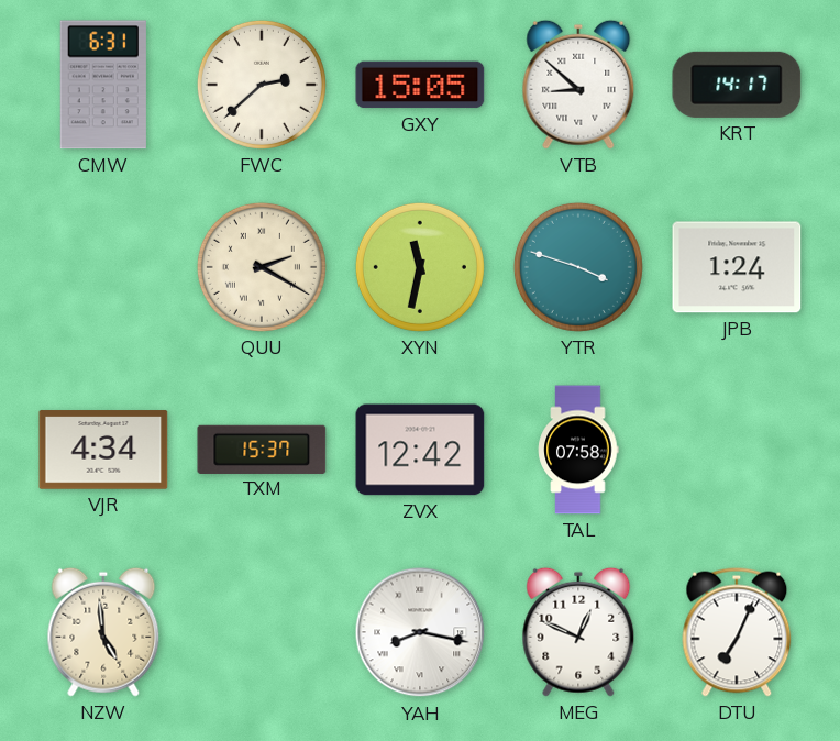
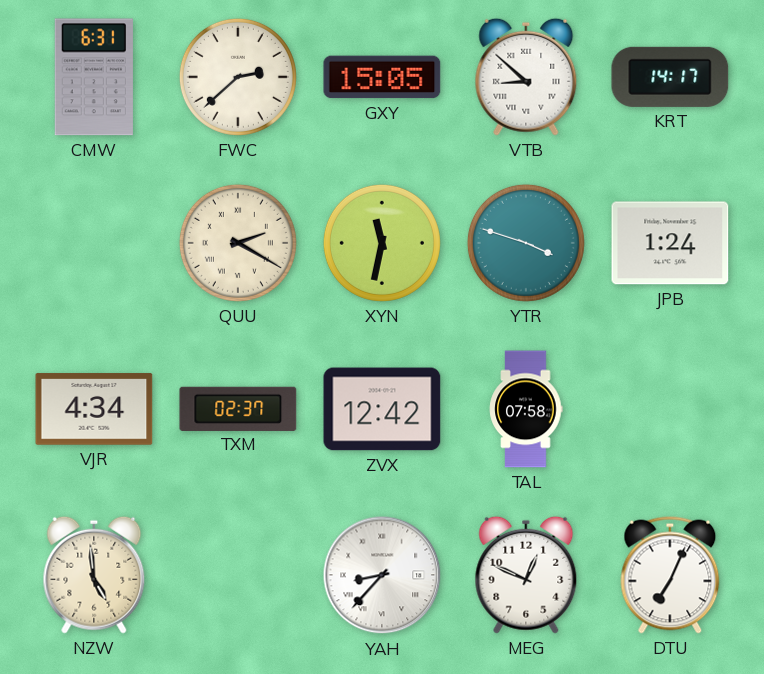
TXM: 15:37 -> 02:37 (238, 408)
YAH: 8:17 -> 8:37 (382, 575)
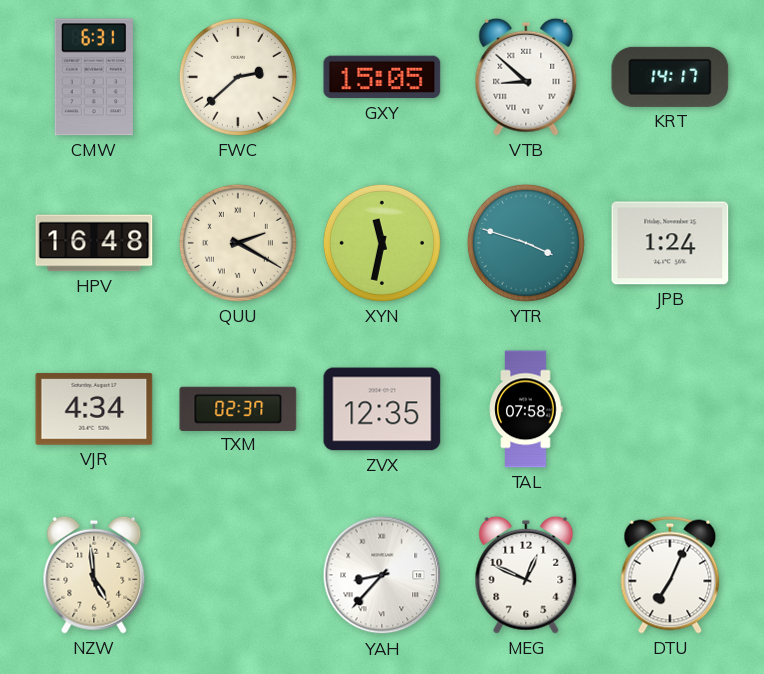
HPV: none -> 16:48 (94, 243)
ZVX: 12:42 -> 12:35 (382, 409)
